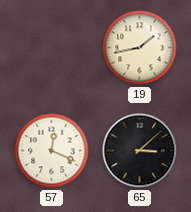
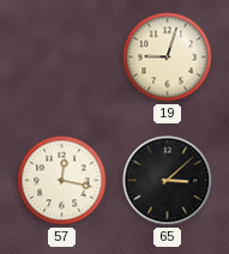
19: 1:43 -> 9:03 (168, 58)
57: 12:19 -> 12:17 (62, 181)
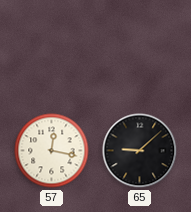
19: 9:03 -> none (168, 58)
65: 3:08 -> 9:08 (140, 151)
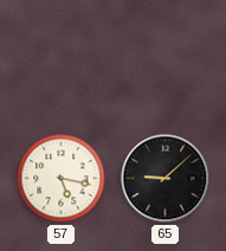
57: 12:17 -> 5:17 (62, 179)
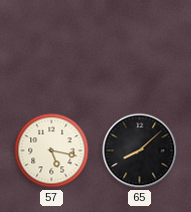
65: 9:08 -> 8:08 (140, 151)
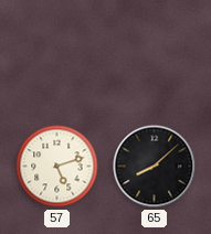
57: 5:17 -> 5:12 (57, 167)
